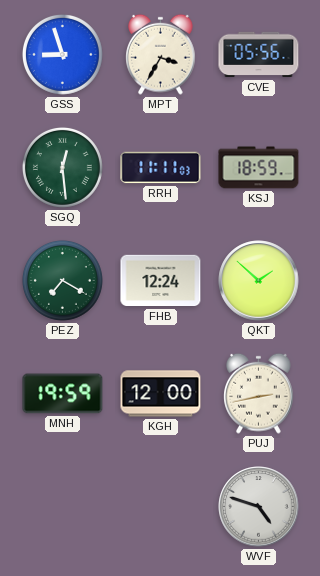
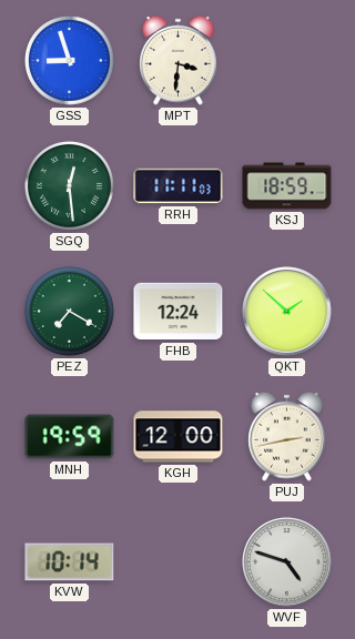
MPT: 3:35 -> 3:31 (179, 60)
CVE: 05:56 -> none (259, 55)
KVW: none -> 10:14 (70, 562)
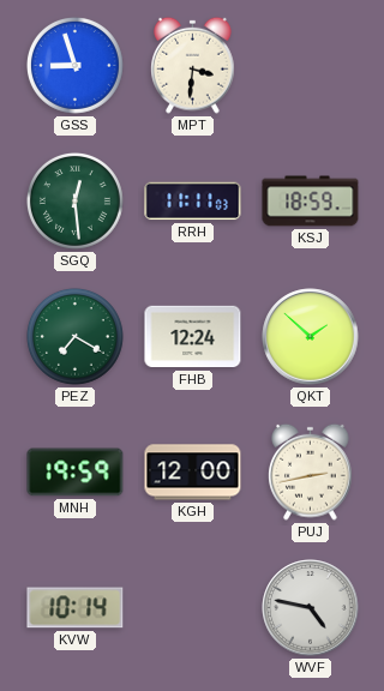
WVF: 4:48 -> 4:47 (311, 608)
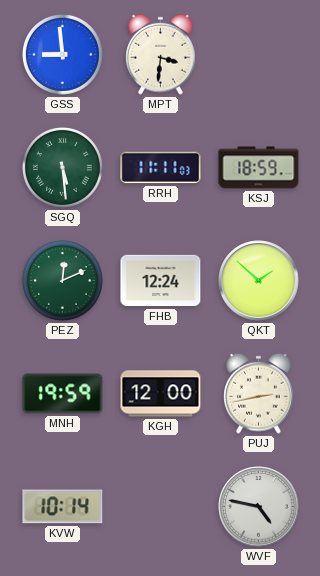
GSS: 8:57 -> 8:59 (62, 54)
SGQ: 12:29 -> 5:29 (62, 167)
PEZ: 7:20 -> 12:11 (62, 280)
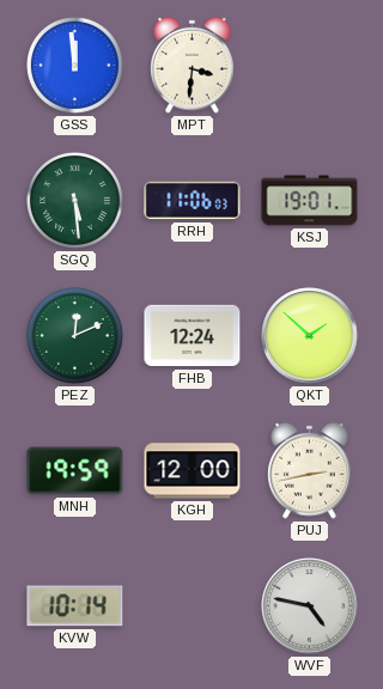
GSS: 8:59 -> 11:59 (74, 65)
RRH: 11:11 -> 11:06 (193, 201)
KSJ: 18:59 -> 19:01 (310, 201)
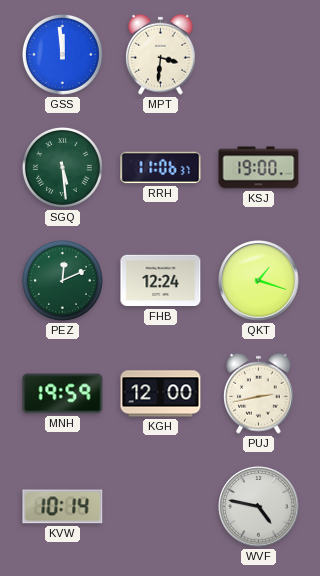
RRH: 11:06:03 -> 11:06:37 (161, 168)
KSJ: 19:01 -> 19:00 (259, 168)
QKT: 1:52 -> 1:18 (259, 281)
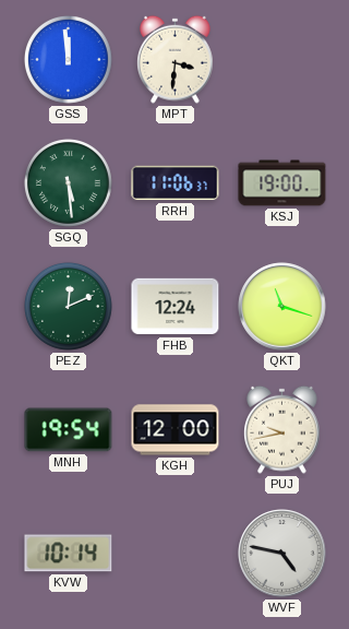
QKT: 1:18 -> 11:18 (282, 307)
MNH: 19:59 -> 19:54 (69, 430)
PUJ: 2:43 -> 9:43 (282, 429)
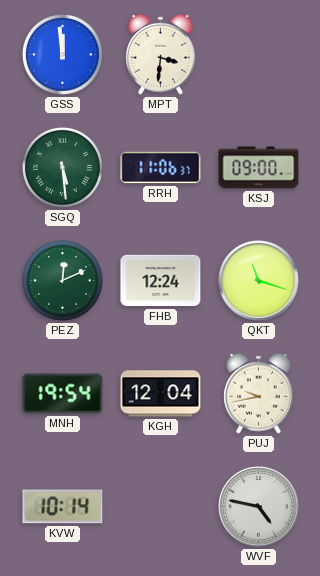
KSJ: 19:00 -> 09:00 (259, 168)
KGH: 12:00 -> 12:04 (161, 394)
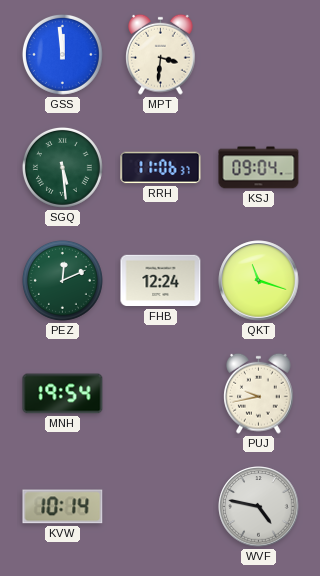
KSJ: 09:00 -> 09:04 (259, 168)
KGH: 12:04 -> none (161, 394)
